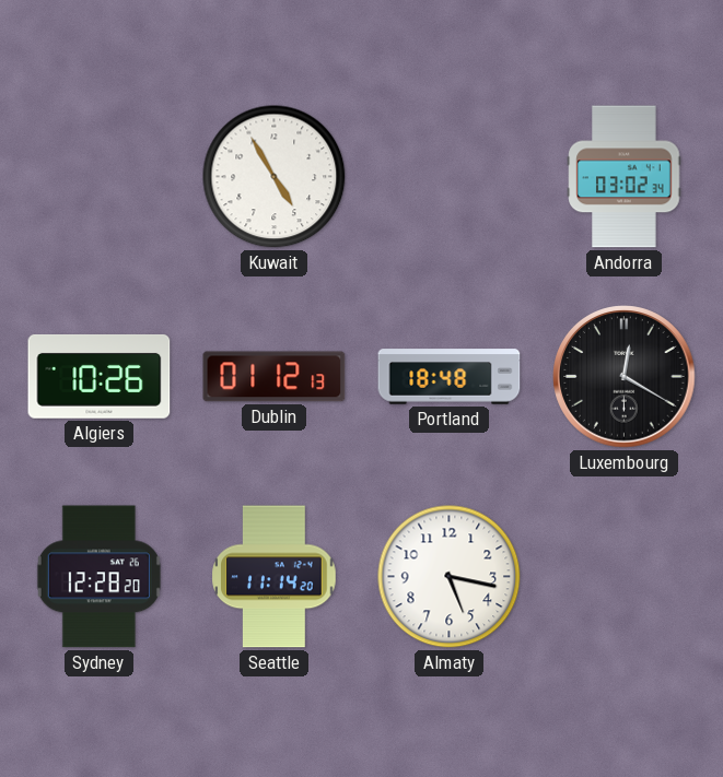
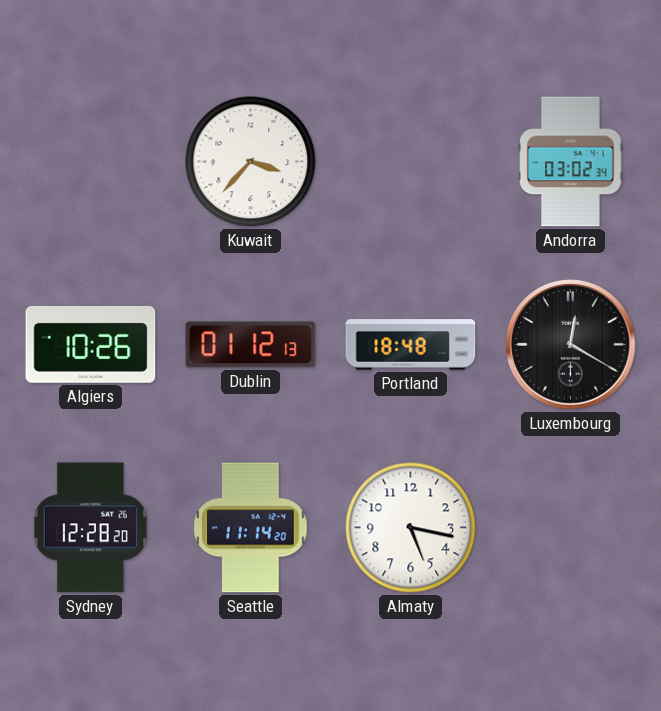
Kuwait: 4:55 -> 3:37 (251, 162)
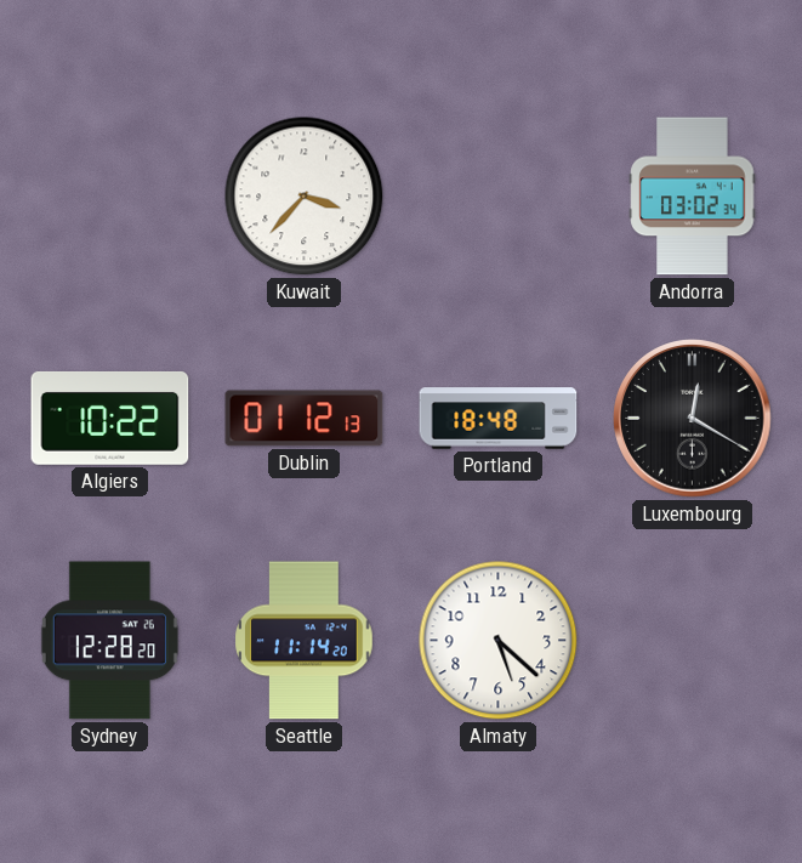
Algiers: 10:26 -> 10:22 (110, 418)
Almaty: 5:17 -> 5:22 (499, 641)
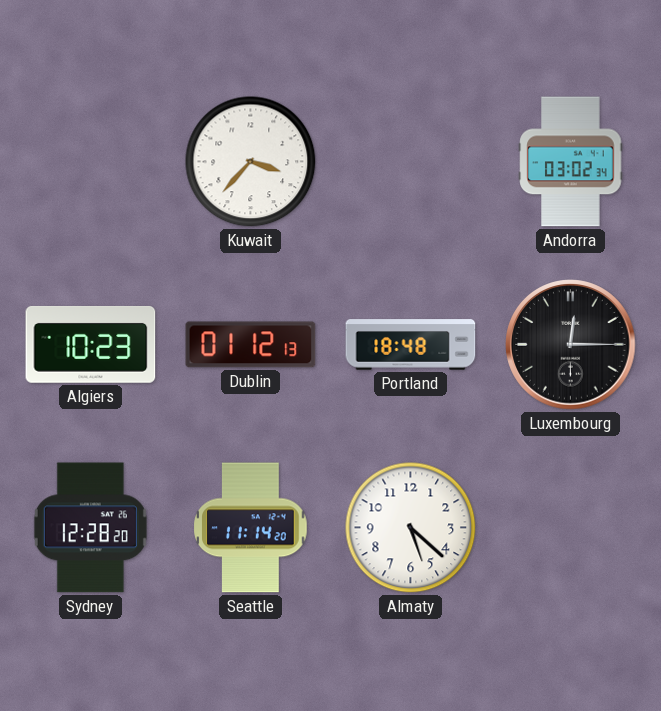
Algiers: 10:22 -> 10:23 (91, 344)
Luxembourg: 12:20 -> 12:15 (571, 345)
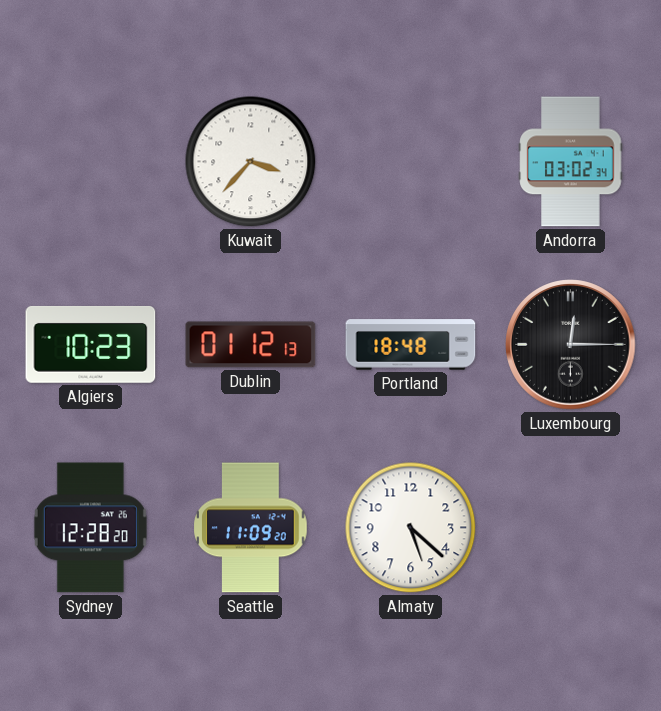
Seattle: 11:14 -> 11:09 (251, 528)
